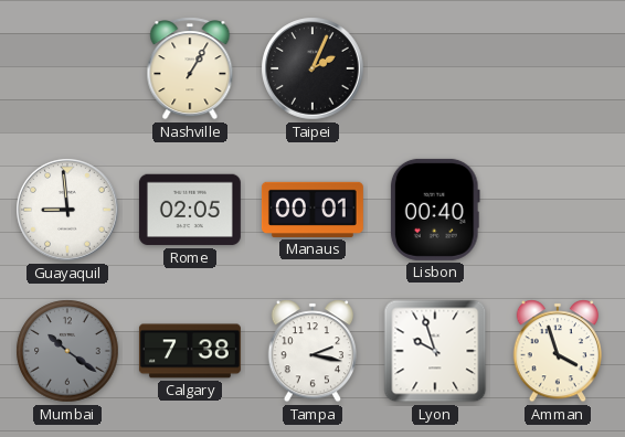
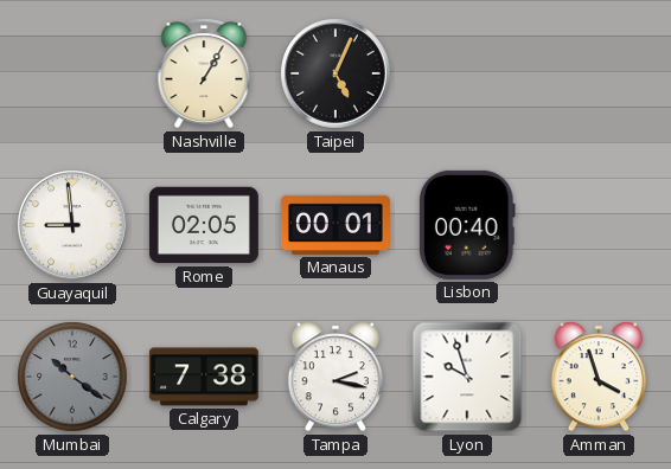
Taipei: 2:04 -> 5:04 (335, 73)
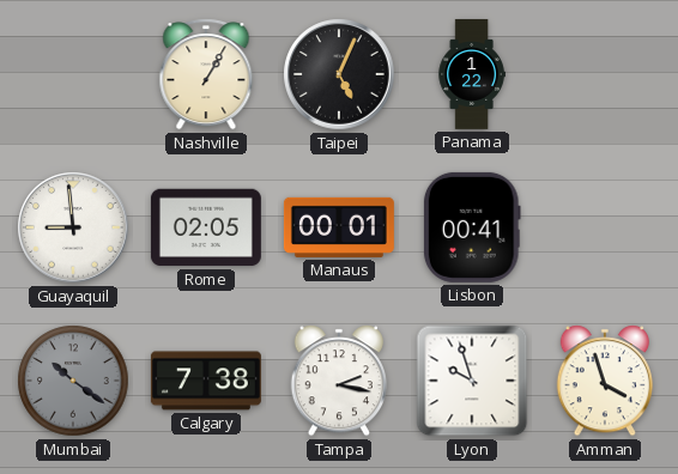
Panama: none -> 1:22 (472, 74)
Lisbon: 00:40 -> 00:41 (472, 227)
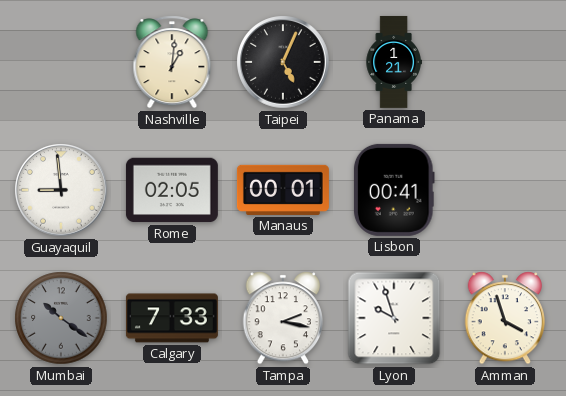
Nashville: 1:05 -> 1:01 (172, 62)
Panama: 1:22 -> 1:21 (394, 62)
Calgary: 7:38 -> 7:33 (172, 318)
